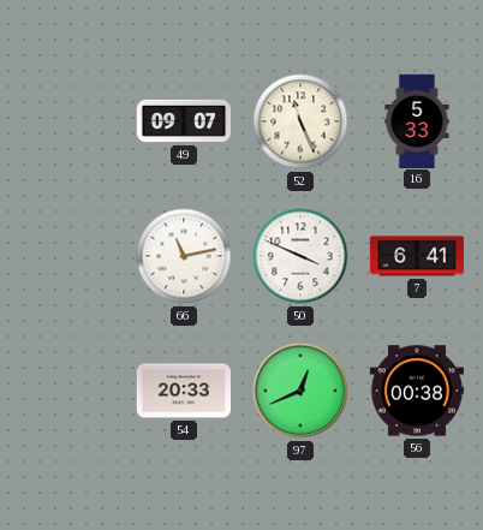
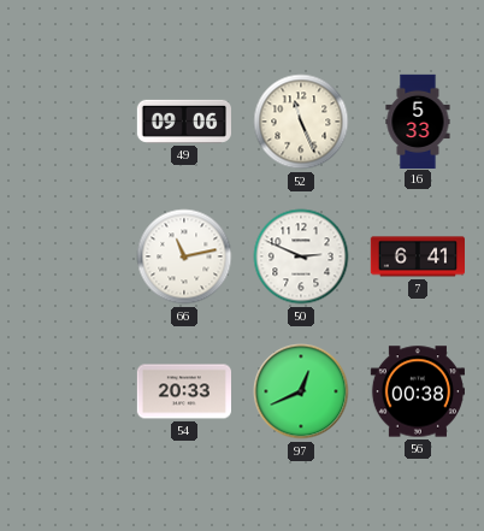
49: 09:07 -> 09:06 (183, 122)
50: 3:49 -> 2:49 (301, 256)
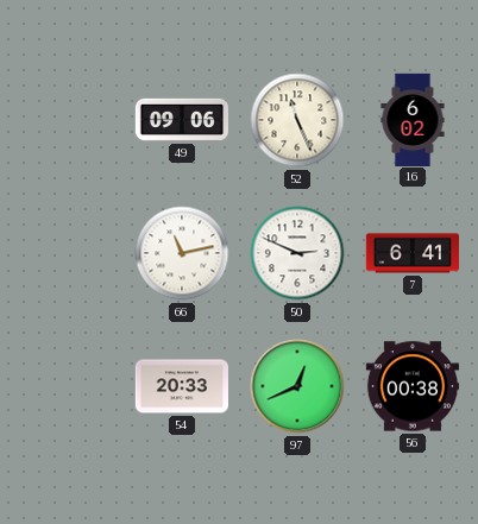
16: 5:33 -> 6:02 (413, 119)
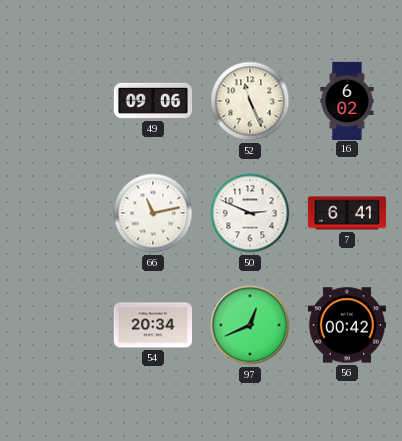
54: 20:33 -> 20:34 (152, 325)
56: 00:38 -> 00:42 (346, 325)
